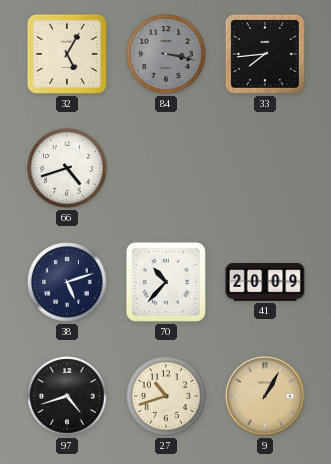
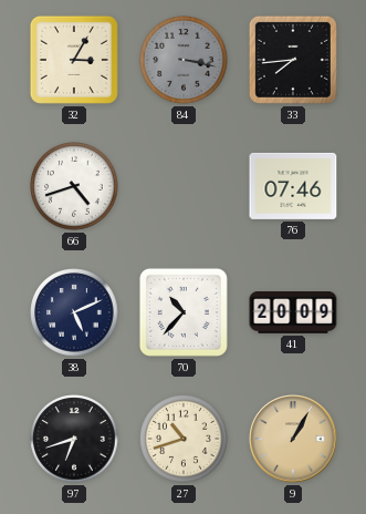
32: 5:05 -> 3:05 (74, 60)
76: none -> 07:46 (293, 186)
38: 5:12 -> 5:11 (74, 312)
97: 4:42 -> 6:42 (74, 439)
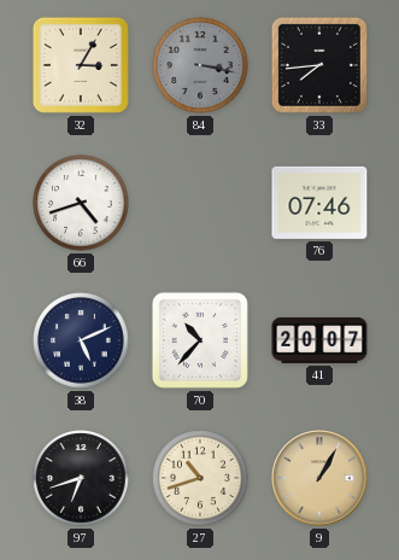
41: 20:09 -> 20:07 (319, 342)
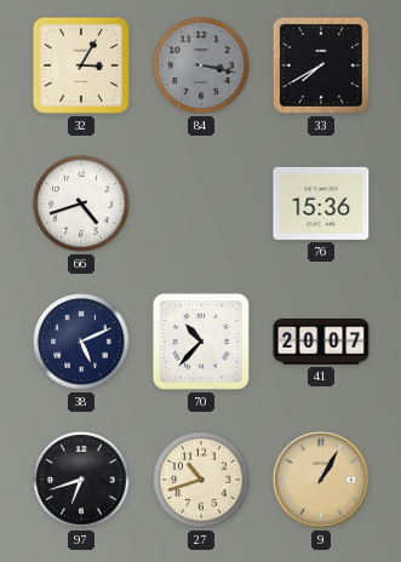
33: 7:44 -> 7:40 (321, 65)
76: 07:46 -> 15:36 (321, 203)
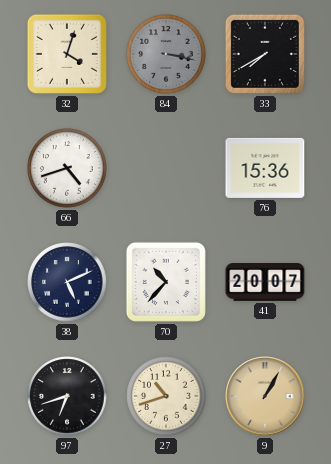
32: 3:05 -> 4:03 (67, 54)
